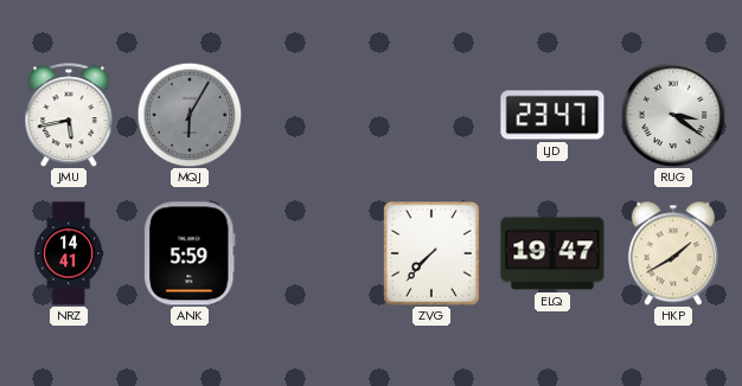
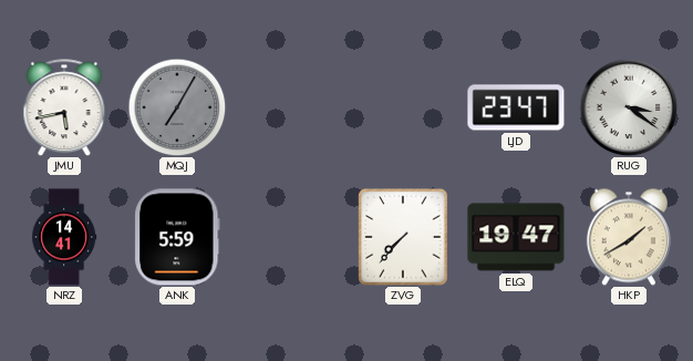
MQJ: 6:05 -> 7:05 (177, 107)
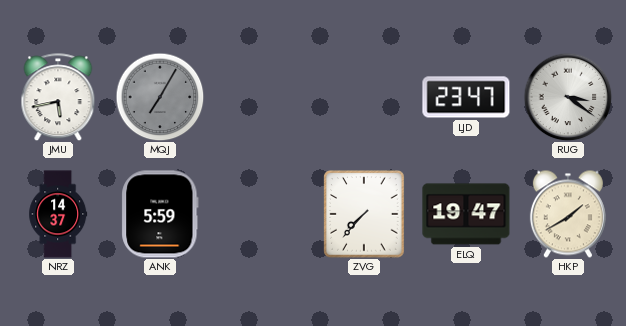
NRZ: 14:41 -> 14:37 (58, 214)
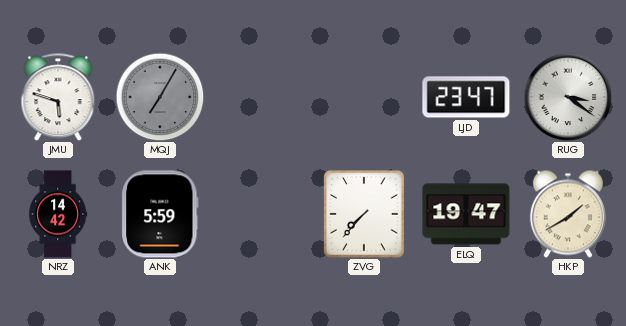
JMU: 5:43 -> 5:48 (58, 97)
NRZ: 14:37 -> 14:42 (58, 214)
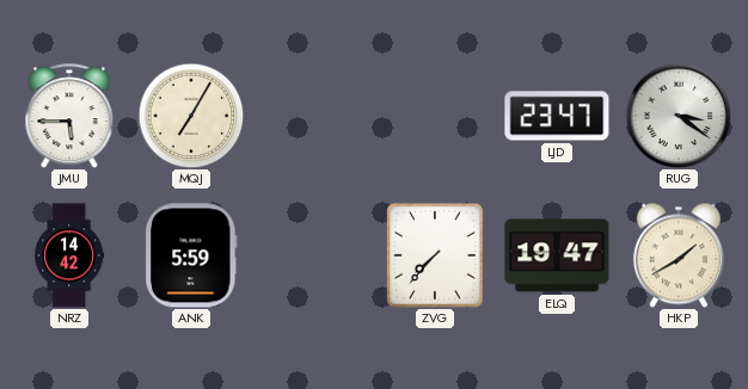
JMU: 5:48 -> 5:45 (69, 116)
MQJ dial: grey -> cream (191, 116)
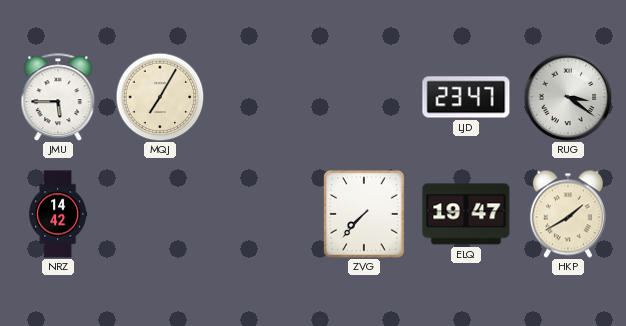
ANK: 5:59 -> none (191, 255)
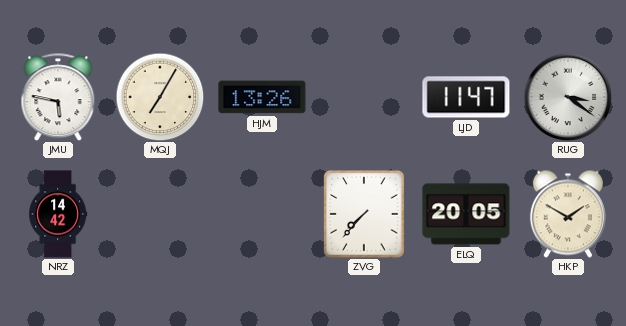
JMU: 5:45 -> 5:47 (58, 97)
HJM: none -> 13:26 (262, 97)
LJD: 23:47 -> 11:47 (466, 97)
ELQ: 19:47 -> 20:05 (466, 214)
HKP: 1:40 -> 1:50 (568, 214)
